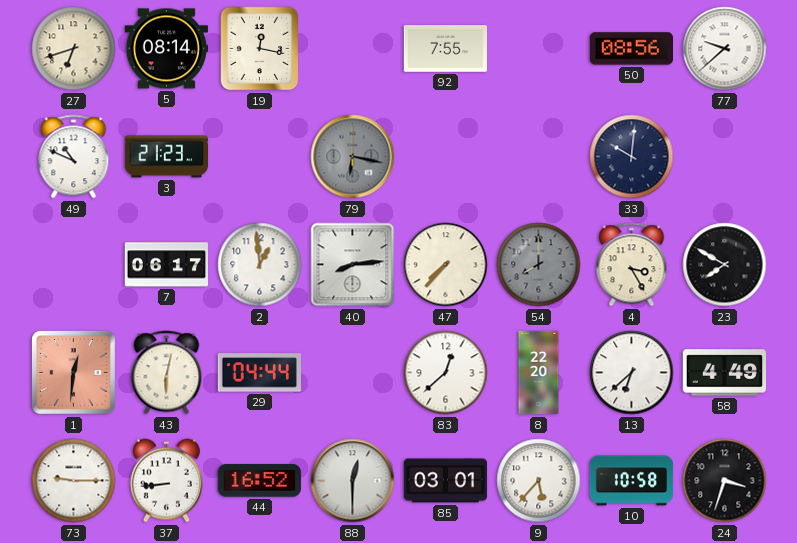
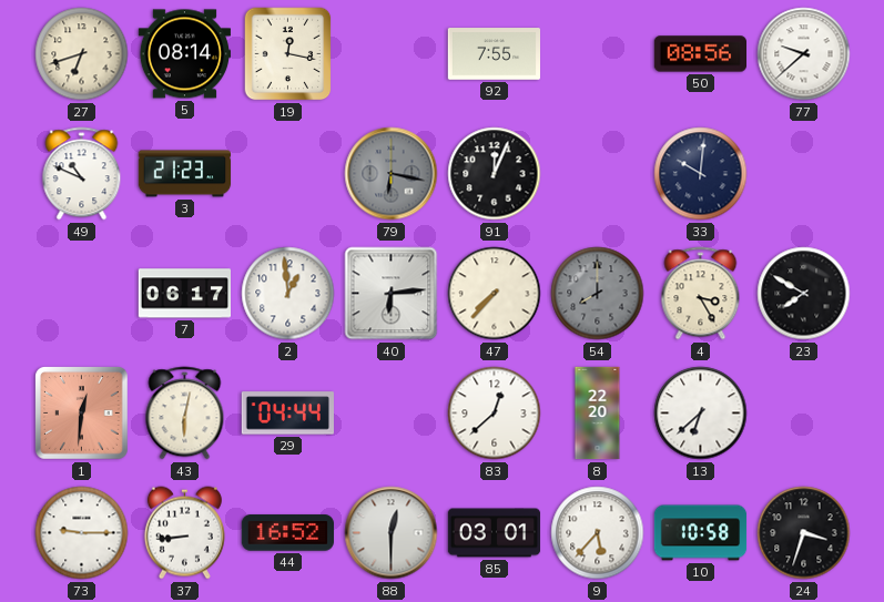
91: none -> 12:04 (495, 174)
40: 8:14 -> 6:14 (392, 294)
58: 4:49 -> none (724, 373)
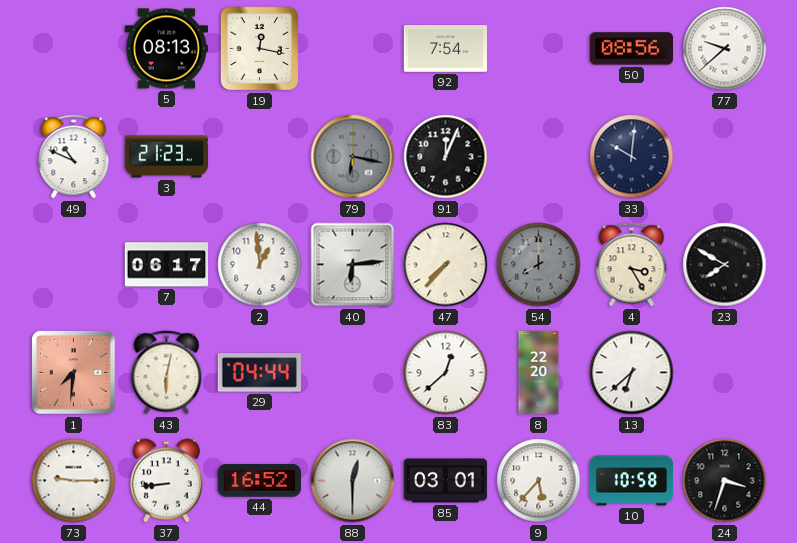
27: 6:42 -> none (82, 54)
5: 08:14 -> 08:13 (166, 49)
92: 7:55 -> 7:54 (445, 49)
1: 12:31 -> 7:31 (74, 373)
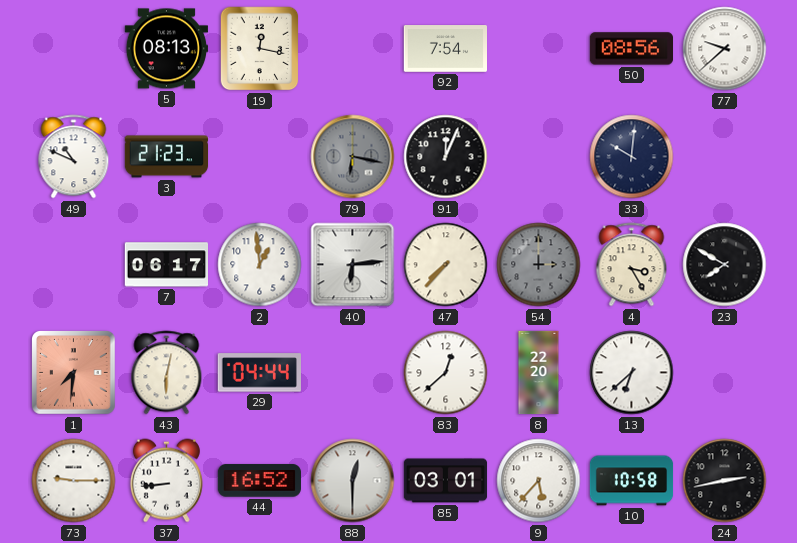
54: 8:00 -> 3:00 (539, 265)
24: 3:33 -> 2:43 (725, 481)
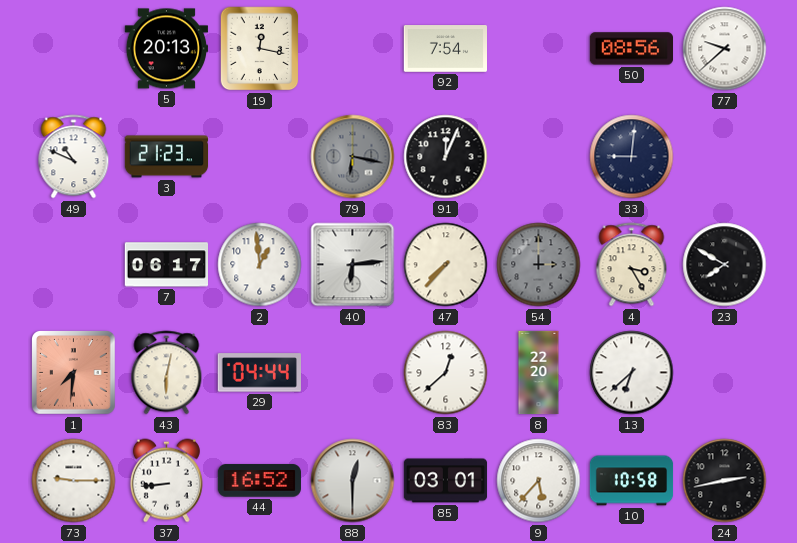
5: 08:13 -> 20:13 (166, 49)
33: 10:01 -> 9:01 (632, 157)
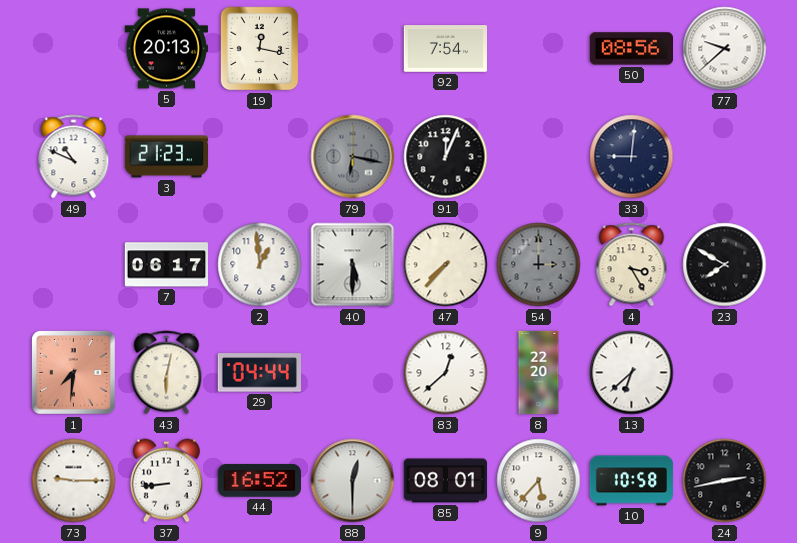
40: 6:14 -> 5:30 (353, 265)
85: 03:01 -> 08:01 (446, 481)
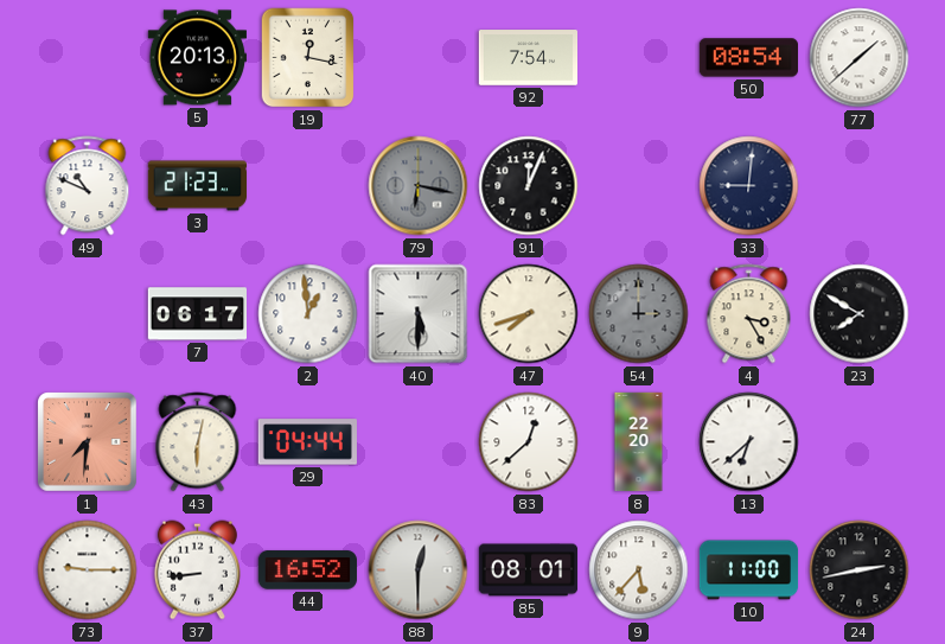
50: 08:56 -> 08:54 (748, 58)
77: 9:38 -> 1:38 (860, 58)
47: 7:37 -> 7:42 (529, 314)
10: 10:58 -> 11:00 (749, 570)
